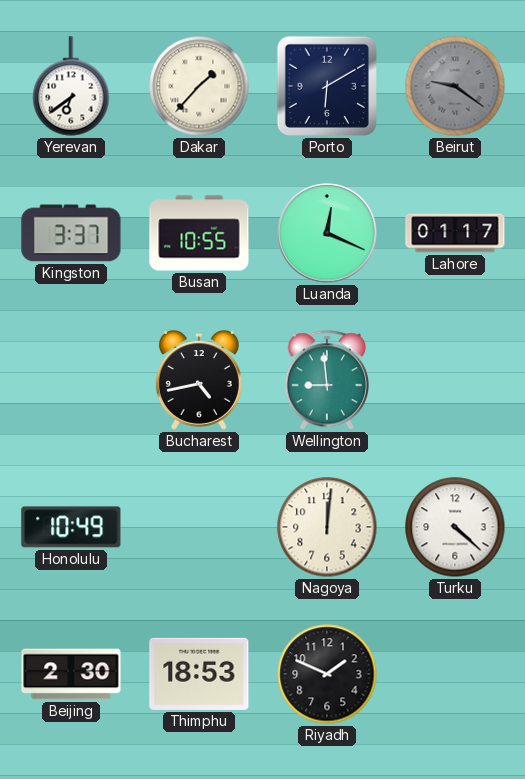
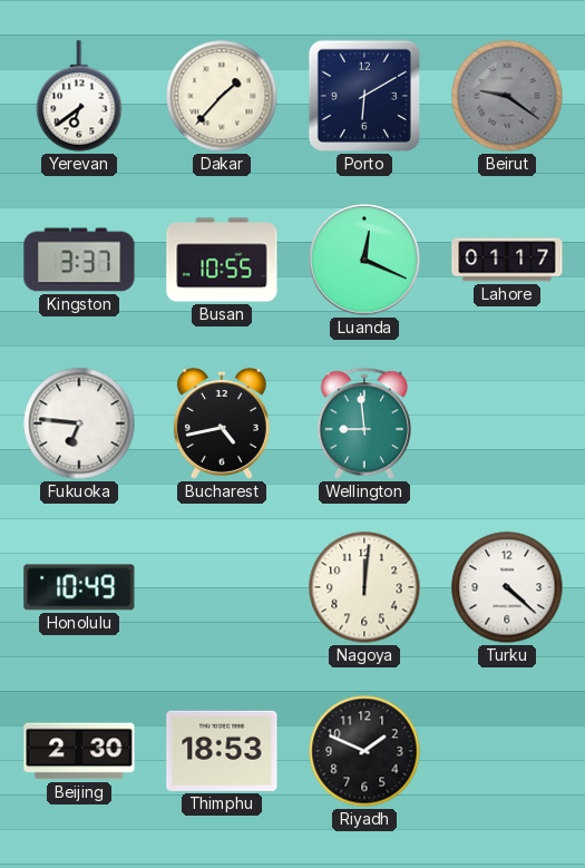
Fukuoka: none -> 6:46 (79, 423)
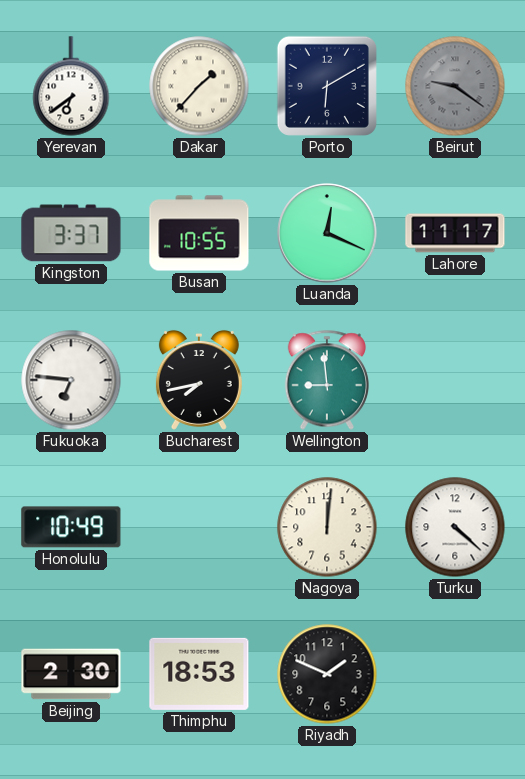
Lahore: 01:17 -> 11:17 (455, 233)
Bucharest: 4:43 -> 7:43 (199, 380)
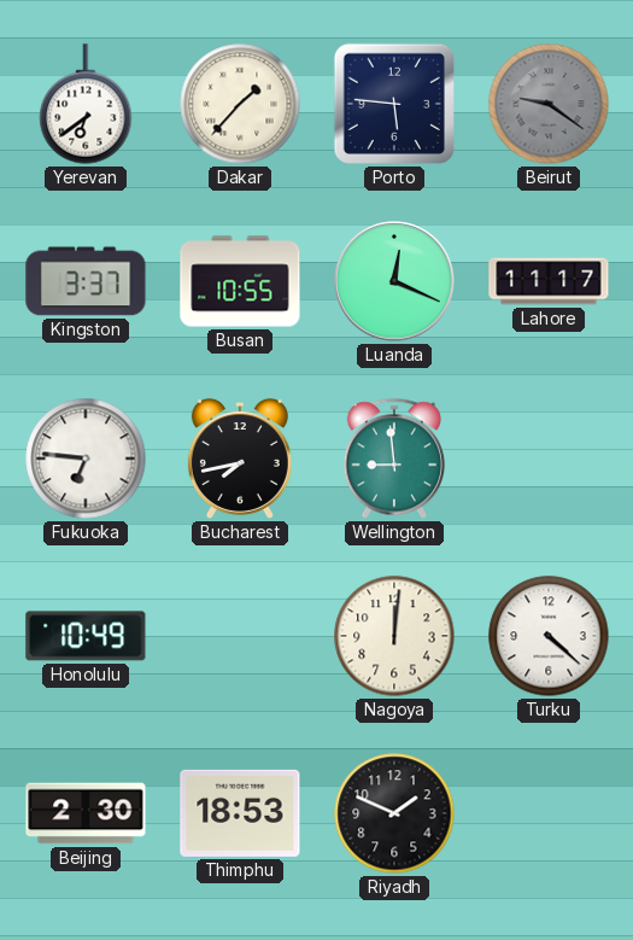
Porto: 6:10 -> 5:46 (394, 104)
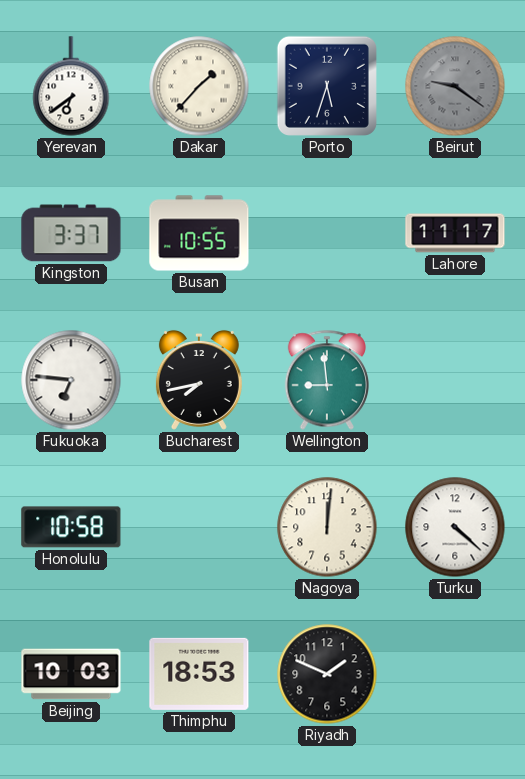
Porto: 5:46 -> 5:33 (327, 86)
Luanda: 12:19 -> none (394, 281)
Honolulu: 10:49 -> 10:58 (71, 527)
Beijing: 2:30 -> 10:03 (71, 674)
